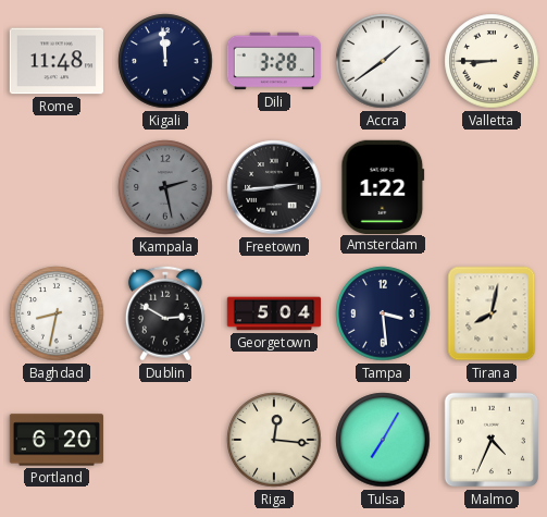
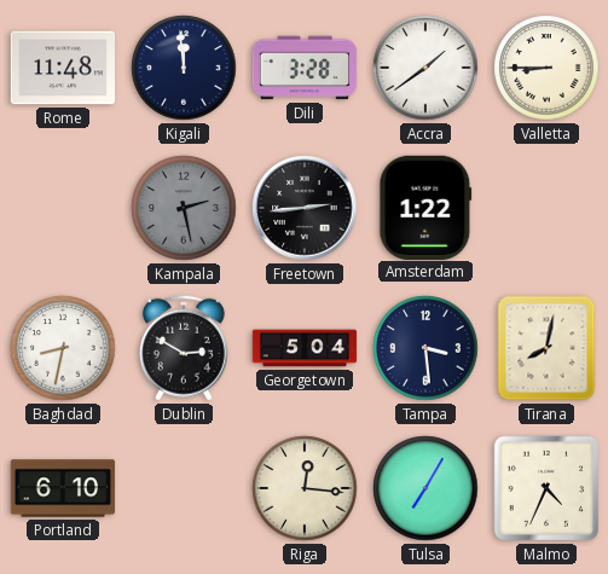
Portland: 6:20 -> 6:10 (63, 488)
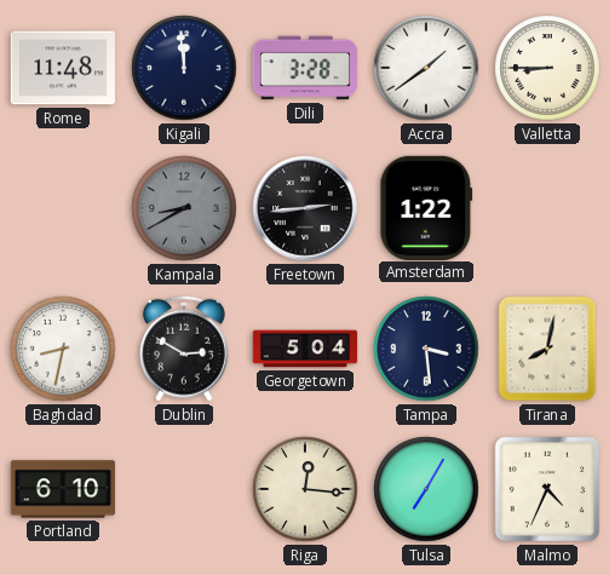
Kampala: 2:28 -> 8:40 (184, 208)
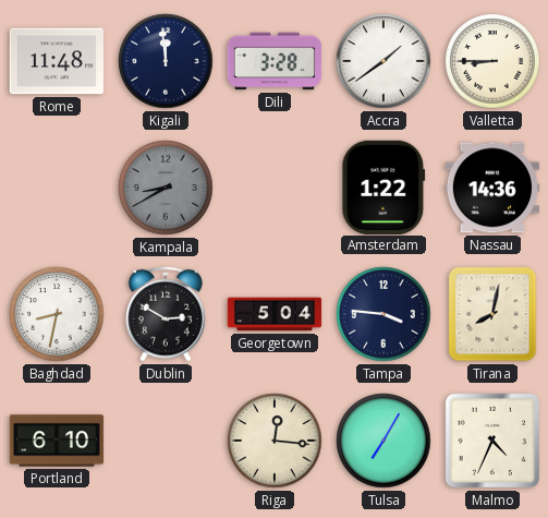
Freetown: 2:44 -> none (305, 208)
Nassau: none -> 14:36 (491, 188)
Tampa: 3:29 -> 3:46 (383, 314)
